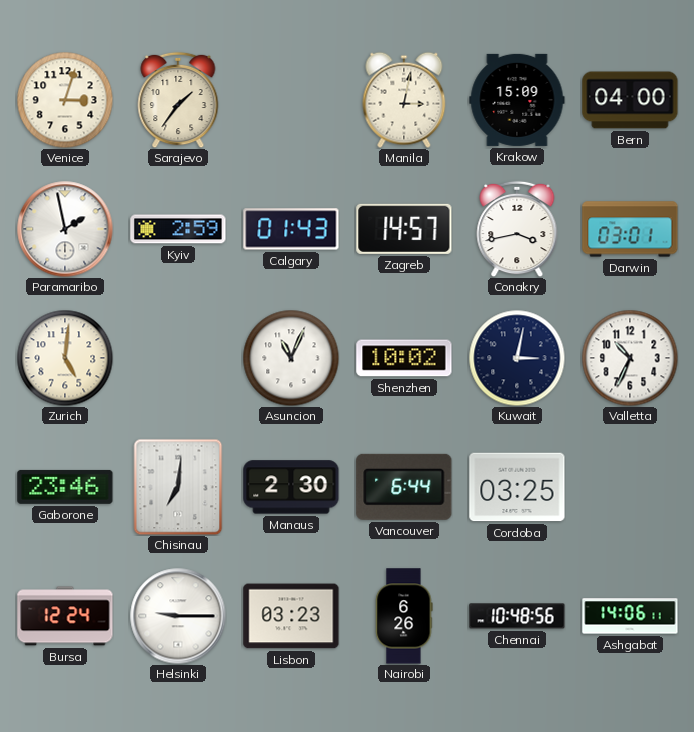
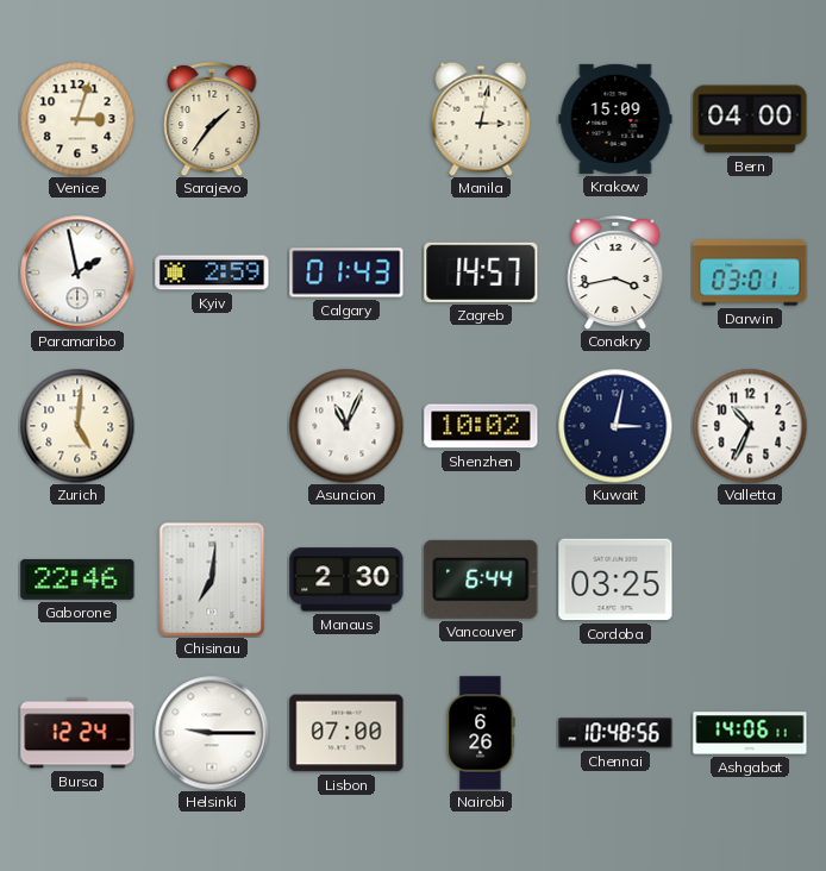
Gaborone: 23:46 -> 22:46 (77, 579)
Lisbon: 03:23 -> 07:00 (346, 733)
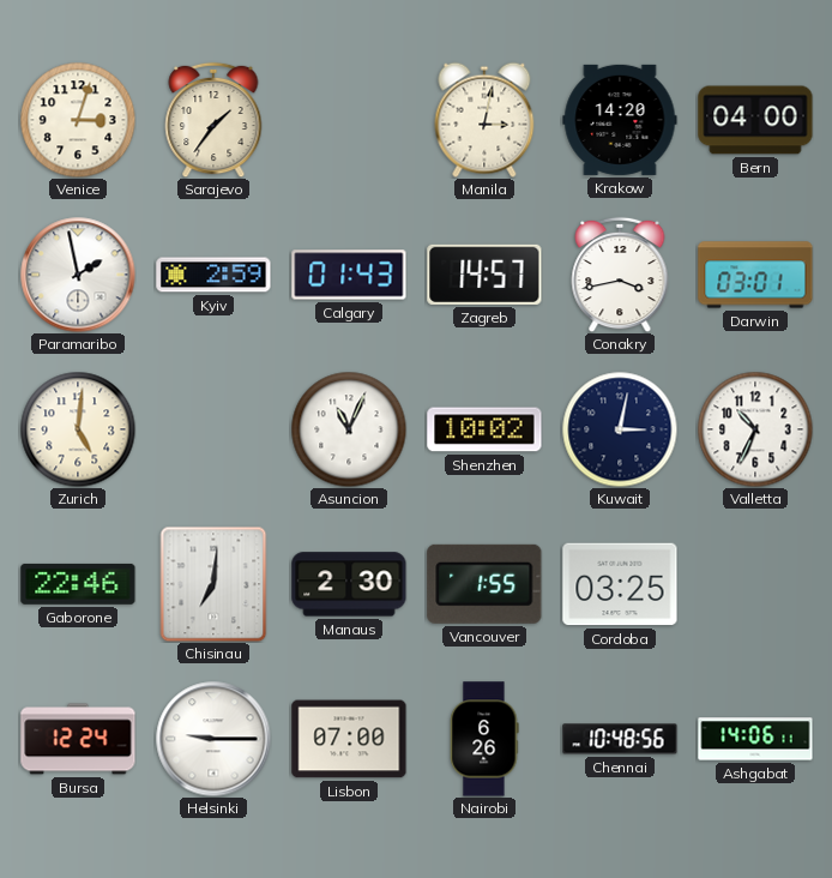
Krakow: 15:09 -> 14:20 (620, 120)
Vancouver: 6:44 -> 1:55 (484, 584)
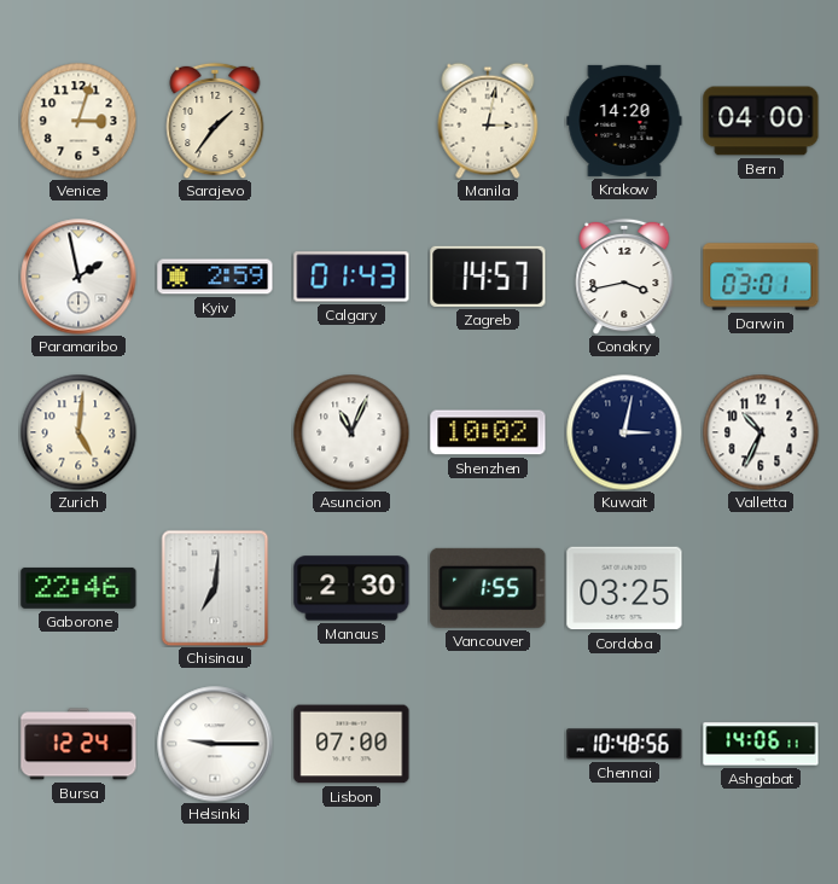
Nairobi: 6:26 -> none (484, 739)
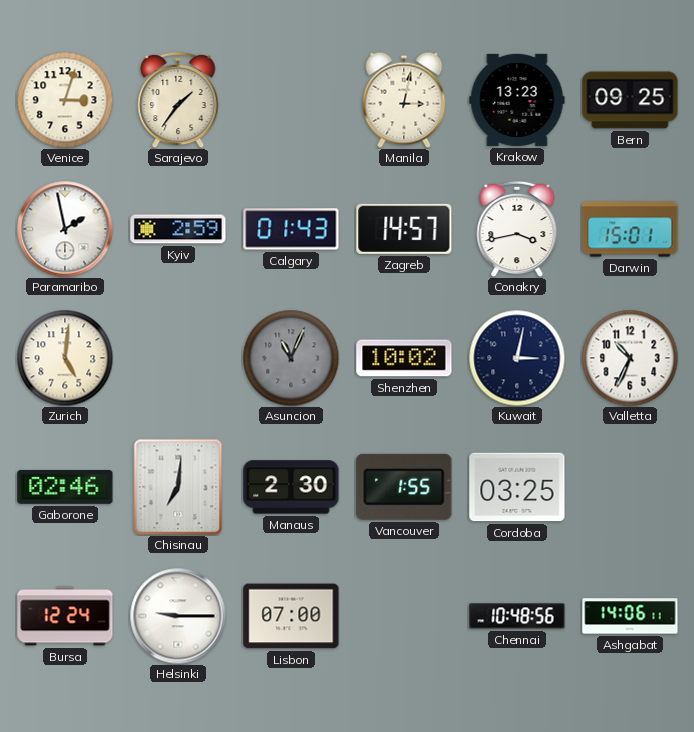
Krakow: 14:20 -> 13:23 (517, 100)
Bern: 04:00 -> 09:25 (630, 100)
Darwin: 03:01 -> 15:01 (630, 229)
Asuncion dial: white -> grey (291, 358)
Gaborone: 22:46 -> 02:46 (65, 487)
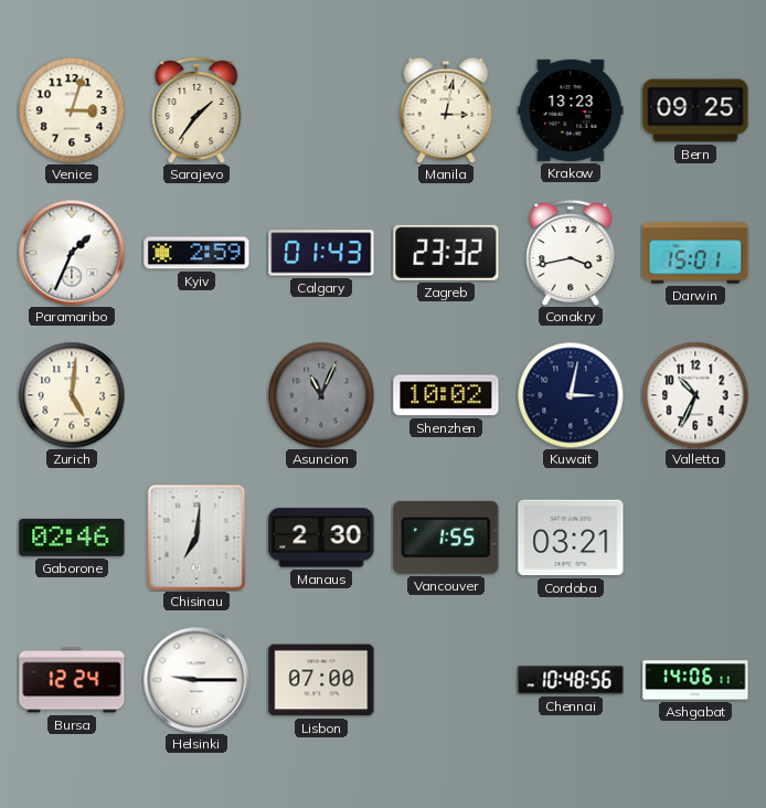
Paramaribo: 1:58 -> 1:34 (72, 253)
Zagreb: 14:57 -> 23:32 (446, 253)
Cordoba: 03:25 -> 03:21 (571, 538)
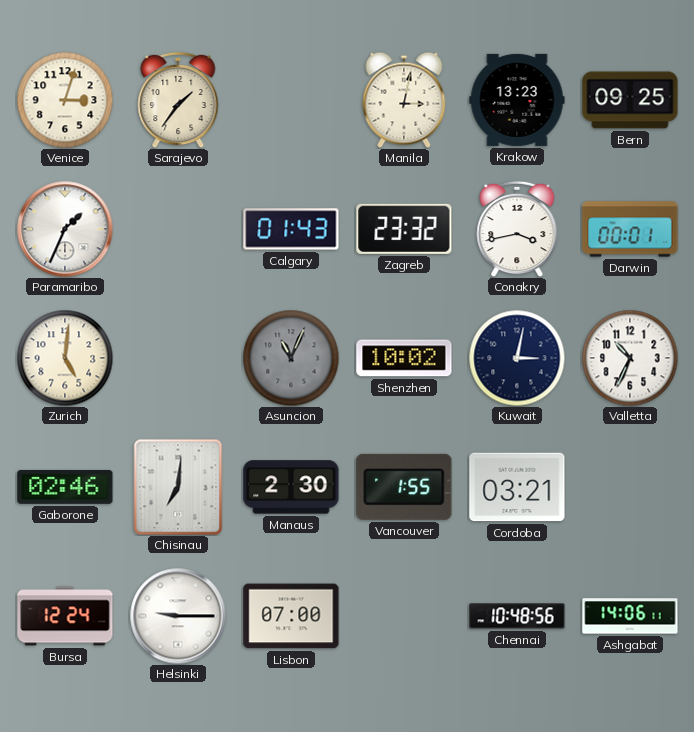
Kyiv: 2:59 -> none (196, 253)
Darwin: 15:01 -> 00:01 (630, 229)
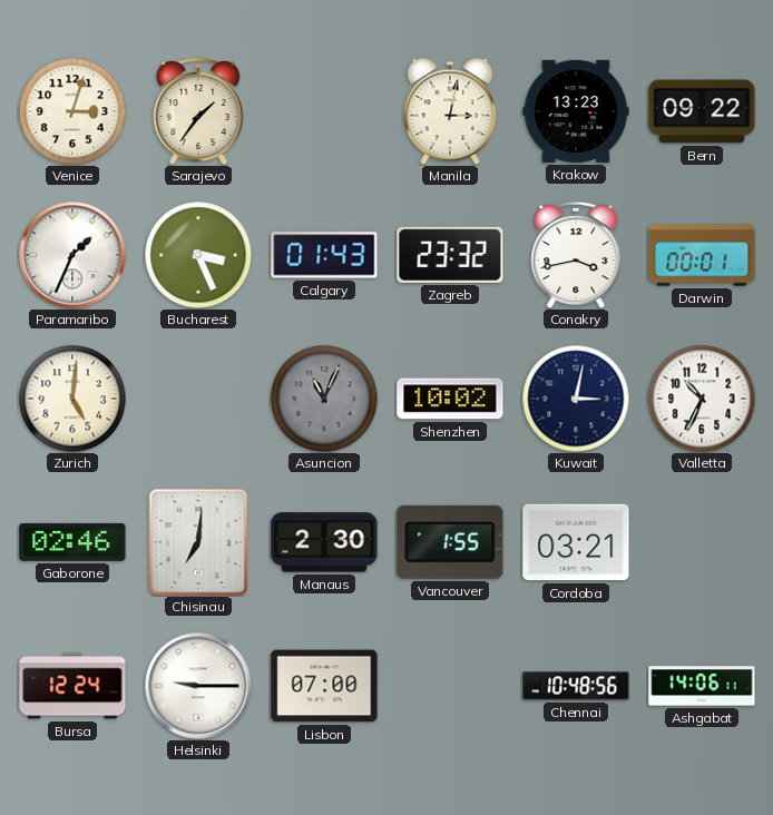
Bern: 09:25 -> 09:22 (702, 111)
Bucharest: none -> 3:26 (198, 255)
